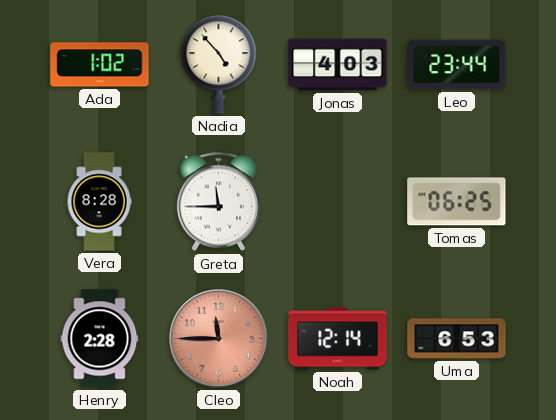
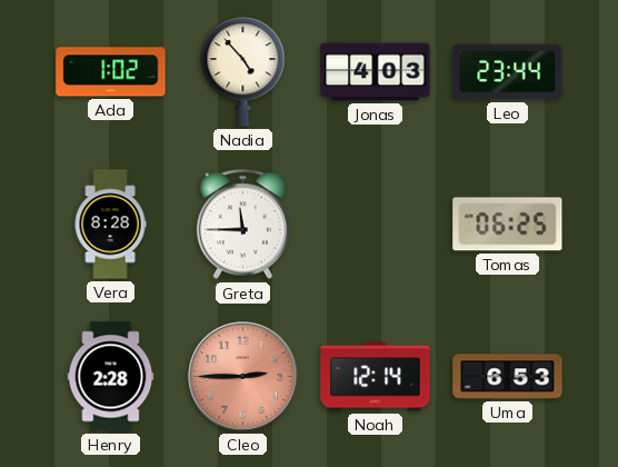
Cleo: 11:45 -> 2:45 (243, 377)
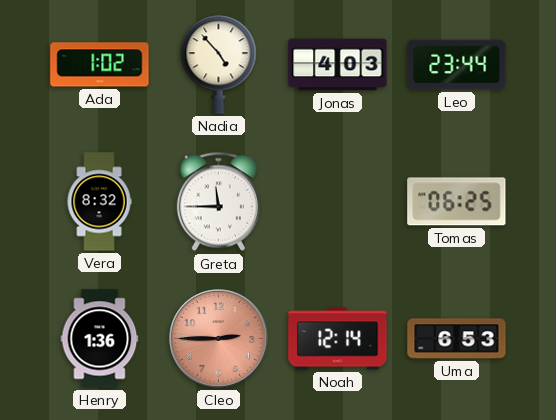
Vera: 8:28 -> 8:32 (99, 202)
Henry: 2:28 -> 1:36 (100, 339)
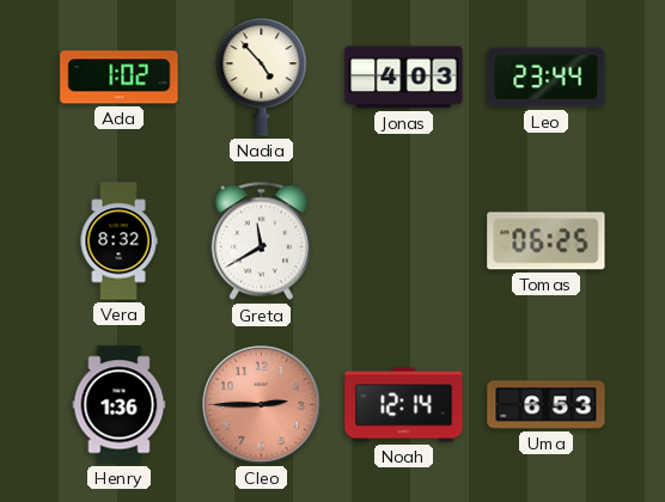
Greta: 11:45 -> 11:40 (261, 241)
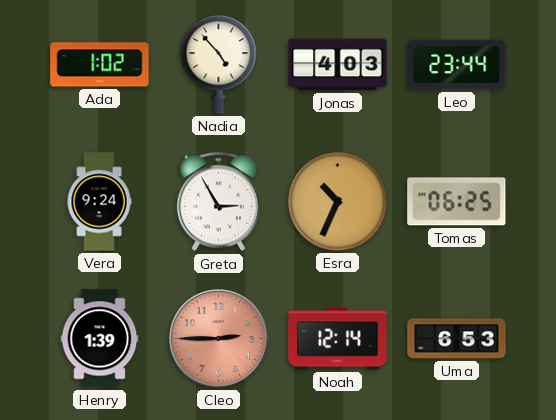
Vera: 8:32 -> 9:24 (99, 202)
Greta: 11:40 -> 2:55 (218, 202)
Esra: none -> 10:34 (338, 202)
Henry: 1:36 -> 1:39 (100, 339)
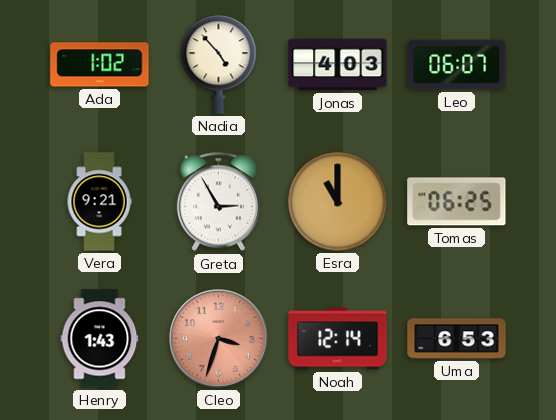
Leo: 23:44 -> 06:07 (457, 65)
Vera: 9:24 -> 9:21 (99, 202)
Esra: 10:34 -> 11:00 (338, 202)
Henry: 1:39 -> 1:43 (100, 339)
Cleo: 2:45 -> 3:33 (219, 339)
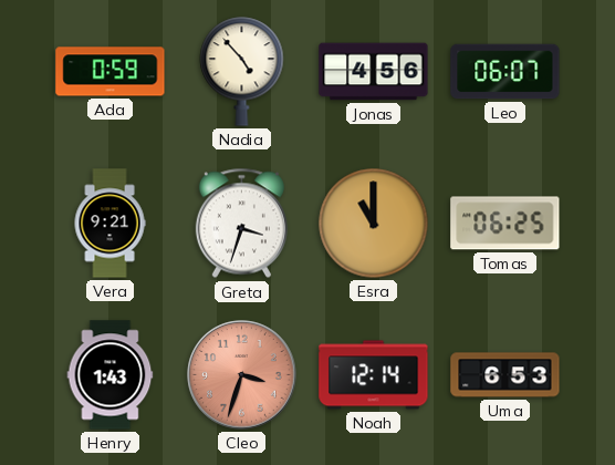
Ada: 1:02 -> 0:59 (111, 72)
Jonas: 4:03 -> 4:56 (374, 72)
Greta: 2:55 -> 3:33 (241, 224)
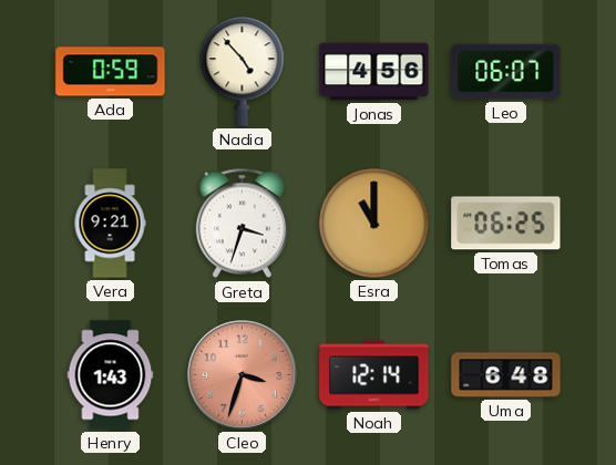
Uma: 6:53 -> 6:48 (506, 375)
